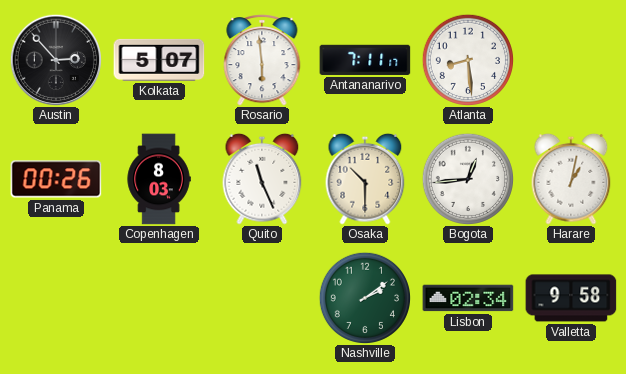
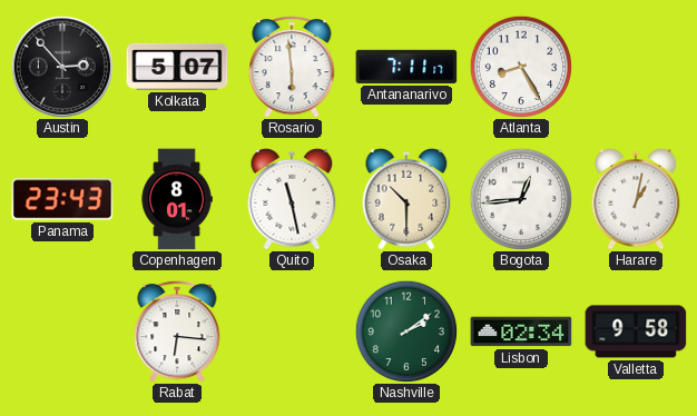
Atlanta: 8:29 -> 8:25 (520, 66)
Panama: 00:26 -> 23:43 (62, 199)
Copenhagen: 8:03 -> 8:01 (177, 199)
Quito: 11:26 -> 11:28 (292, 199)
Rabat: none -> 6:16 (177, 331)
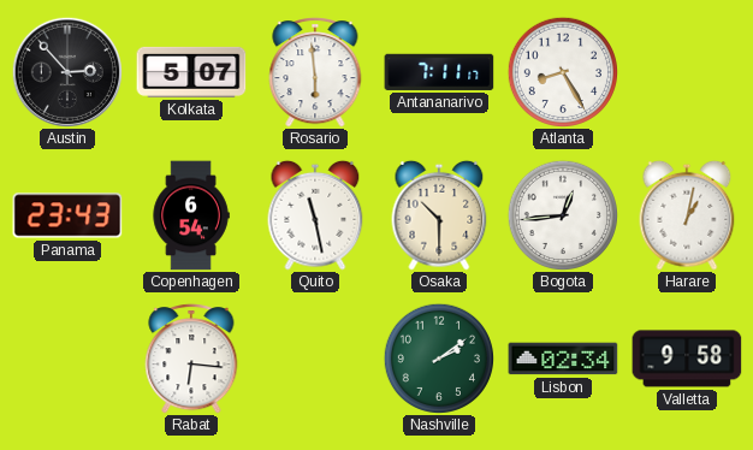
Copenhagen: 8:01 -> 6:54 (191, 215)
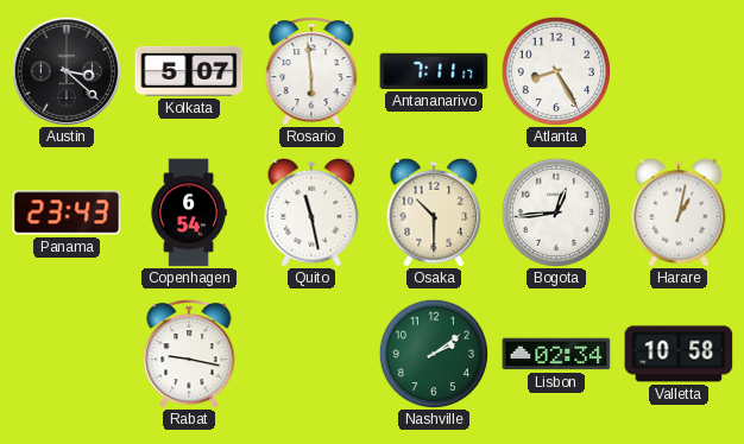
Austin: 2:53 -> 3:22 (65, 70)
Rabat: 6:16 -> 9:17 (189, 354)
Valletta: 9:58 -> 10:58 (679, 354)
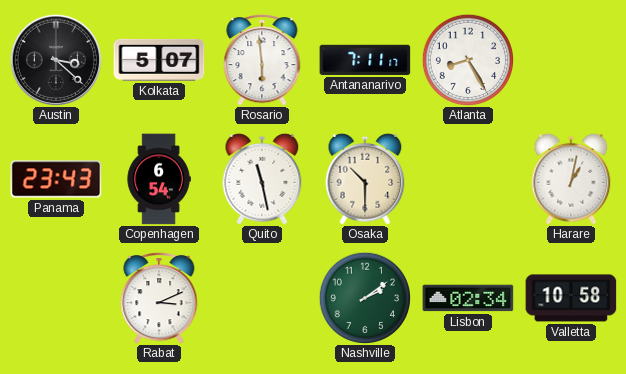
Bogota: 12:44 -> none (555, 211)
Rabat: 9:17 -> 3:11 (159, 298)
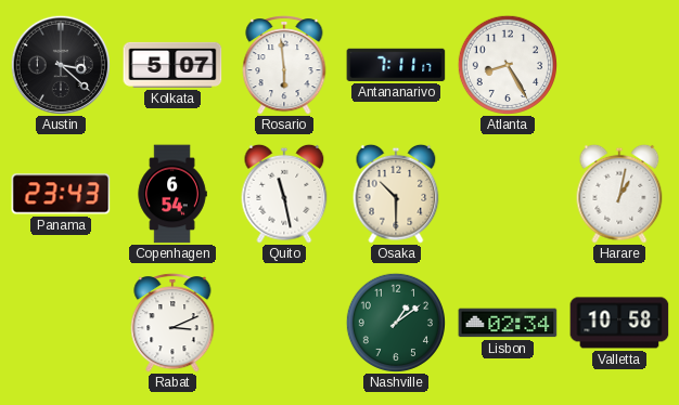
Nashville: 2:09 -> 1:09 (395, 322)
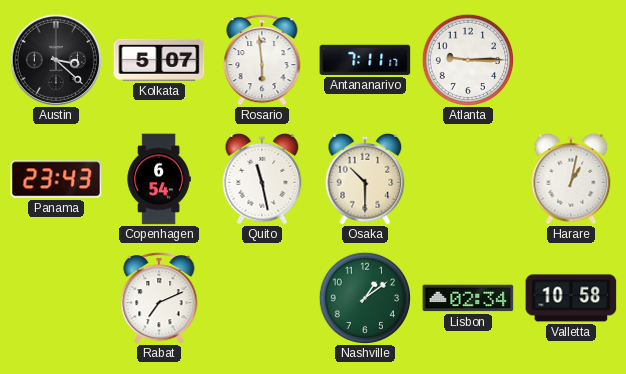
Atlanta: 8:25 -> 9:15 (467, 59)
Rabat: 3:11 -> 7:11 (159, 298)
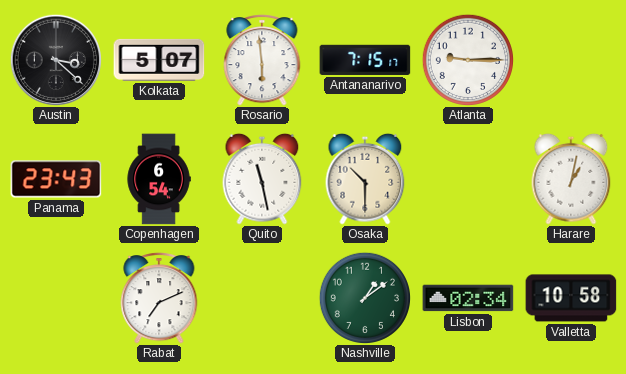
Antananarivo: 7:11 -> 7:15 (365, 60)
